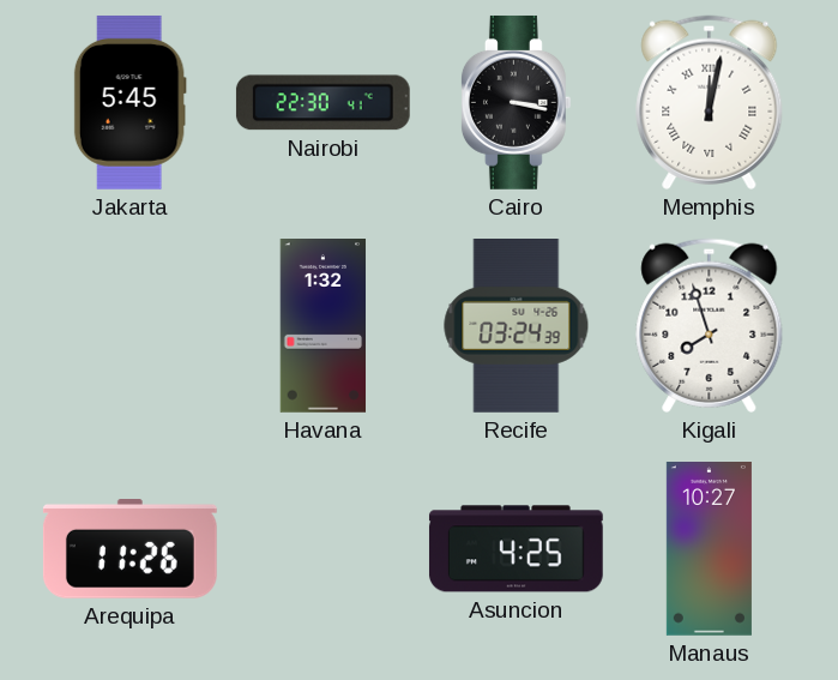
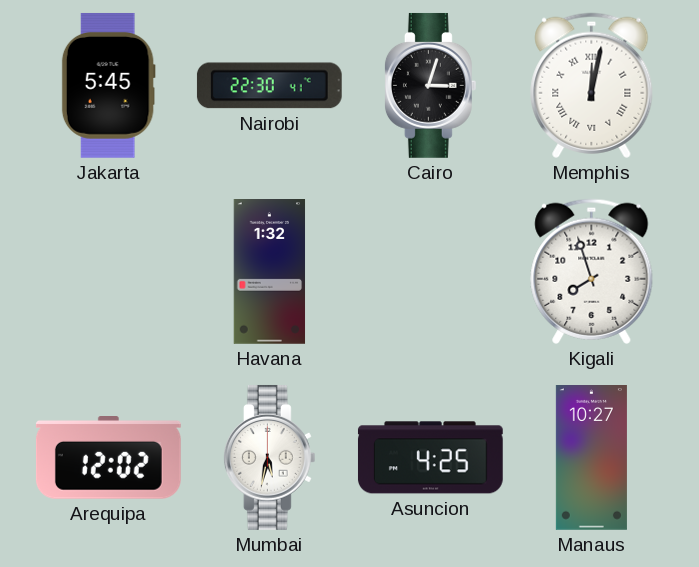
Cairo: 3:17 -> 3:03 (430, 85)
Recife: 03:24 -> none (517, 326)
Arequipa: 11:26 -> 12:02 (108, 458)
Mumbai: none -> 5:32 (269, 457)
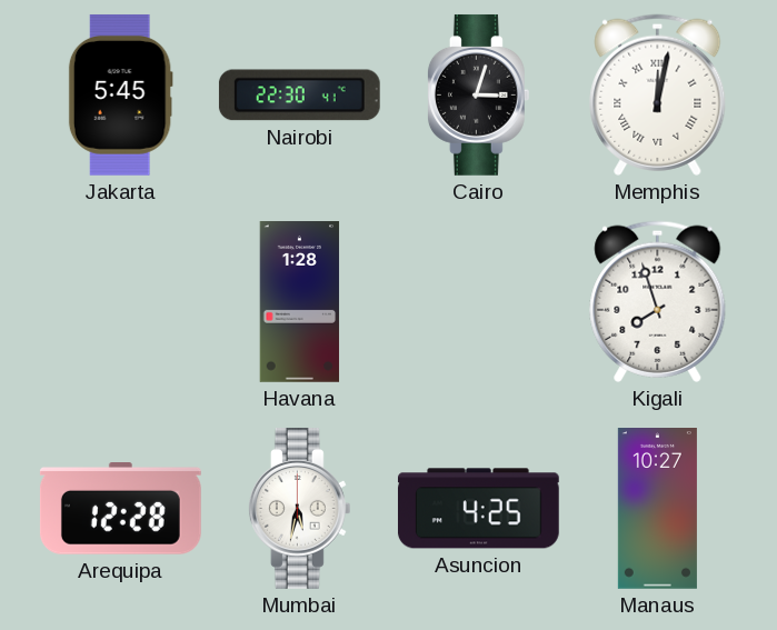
Havana: 1:32 -> 1:28 (300, 302)
Arequipa: 12:02 -> 12:28 (120, 509)
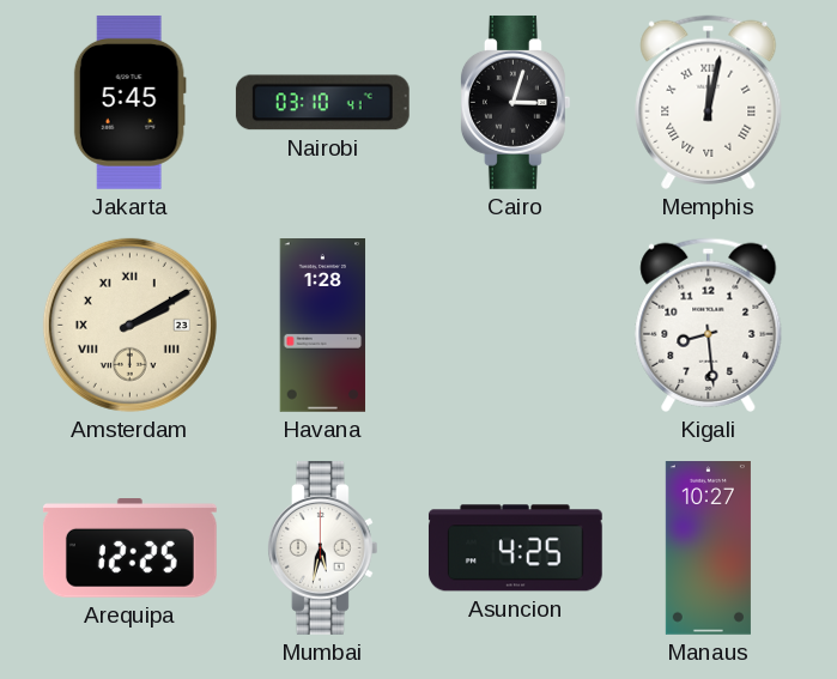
Nairobi: 22:30 -> 03:10 (322, 103)
Amsterdam: none -> 2:10 (129, 325)
Kigali: 7:57 -> 8:29 (709, 325)
Arequipa: 12:28 -> 12:25 (129, 548)
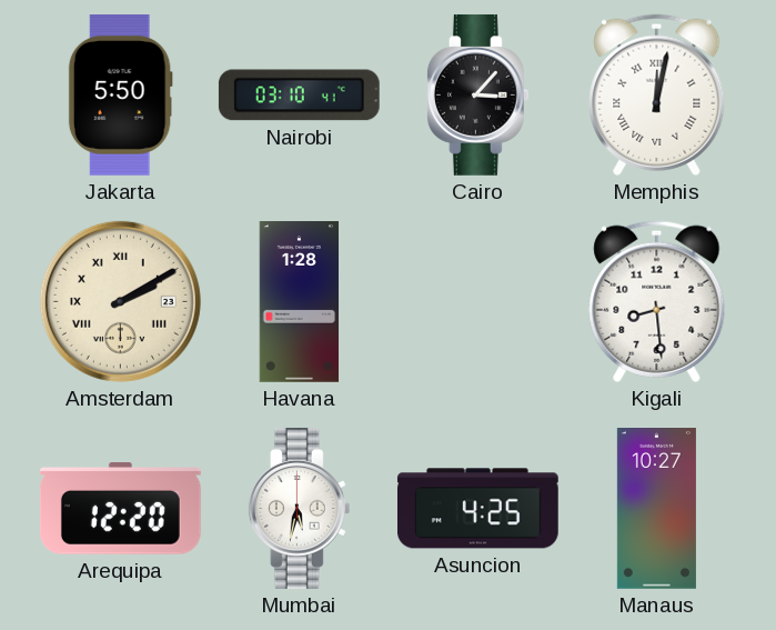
Jakarta: 5:45 -> 5:50 (120, 94)
Cairo: 3:03 -> 3:07 (477, 94)
Arequipa: 12:25 -> 12:20 (120, 509)
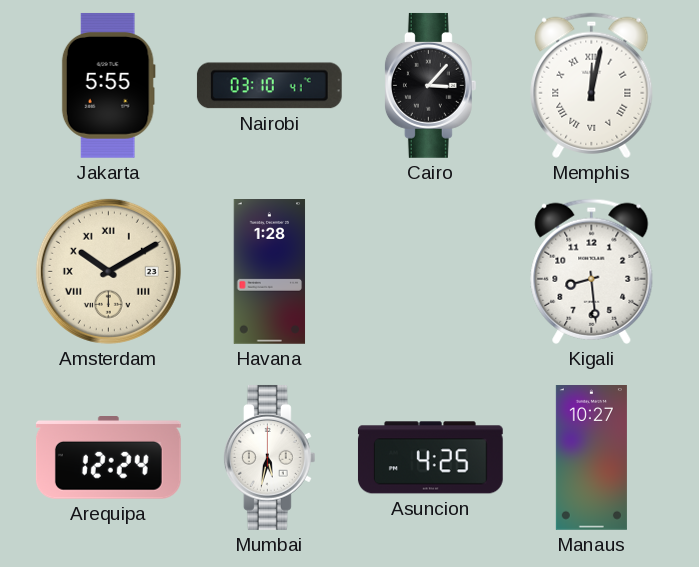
Jakarta: 5:50 -> 5:55 (108, 85)
Amsterdam: 2:10 -> 10:10 (108, 271)
Arequipa: 12:20 -> 12:24 (108, 458)
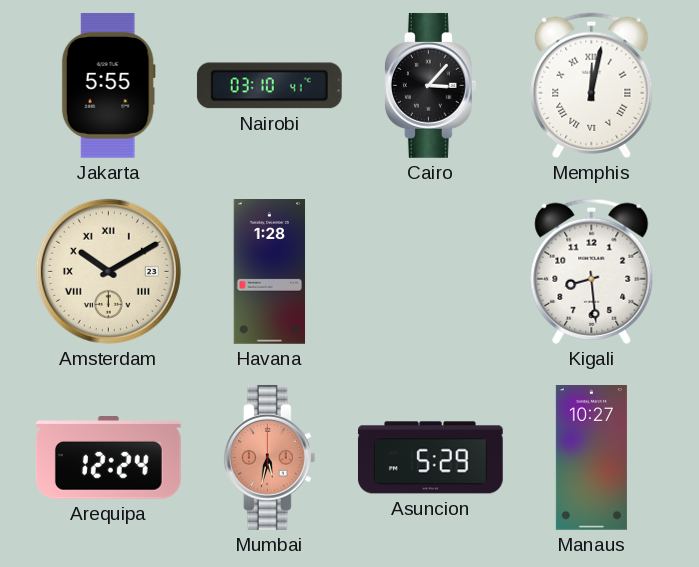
Mumbai dial: white -> salmon (269, 457)
Asuncion: 4:25 -> 5:29 (430, 458)
